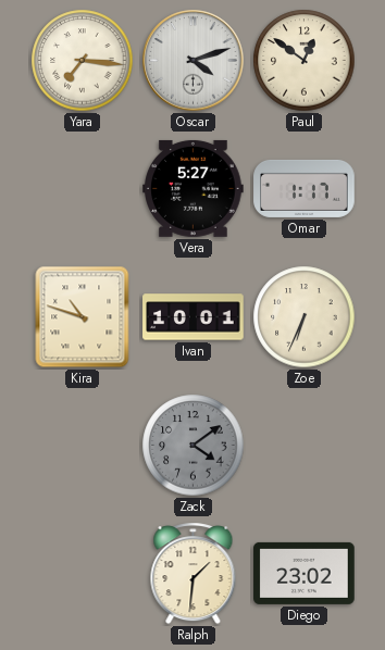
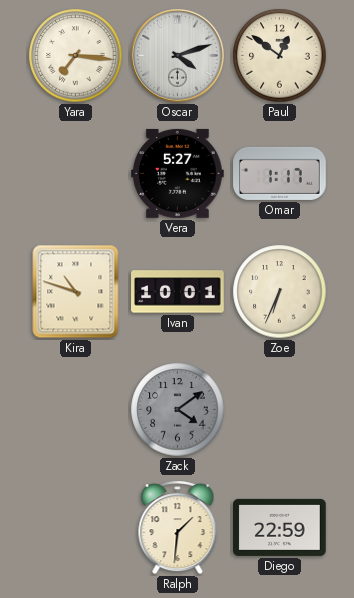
Diego: 23:02 -> 22:59 (280, 527)
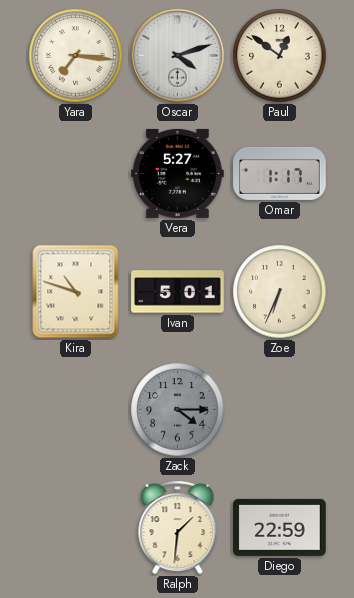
Ivan: 10:01 -> 5:01 (178, 292)
Zack: 4:09 -> 4:15 (178, 410)
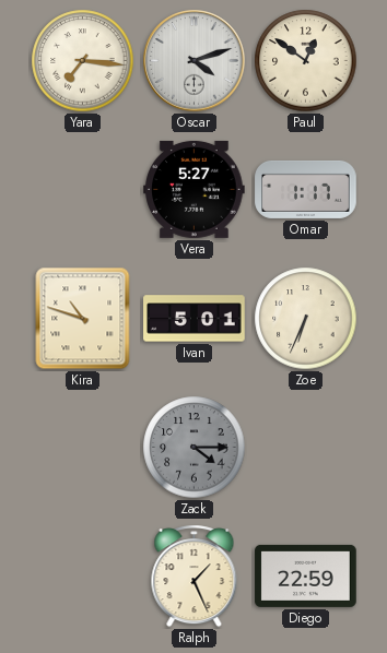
Ralph: 1:31 -> 1:26 (195, 577)
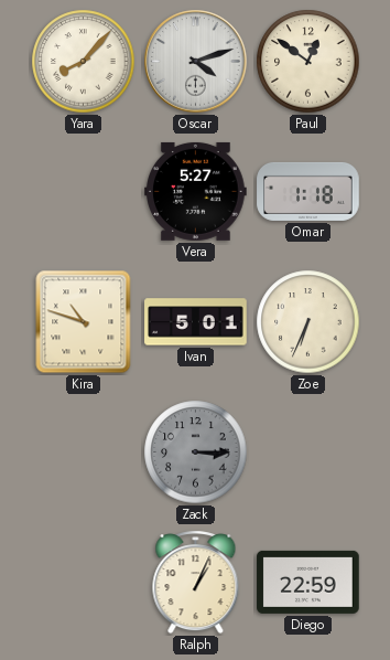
Yara: 7:16 -> 8:07 (84, 62)
Omar: 1:17 -> 1:18 (308, 191)
Zack: 4:15 -> 3:15 (196, 453)
Ralph: 1:26 -> 1:04 (196, 583)
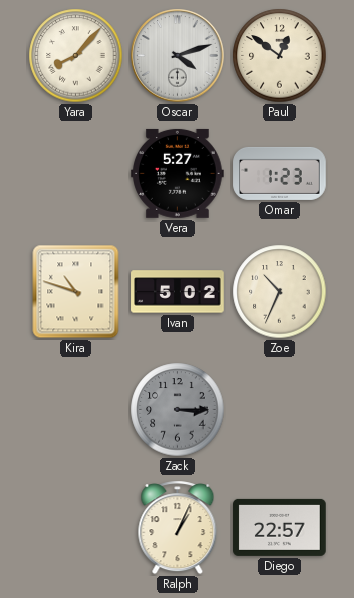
Omar: 1:18 -> 1:23 (280, 173)
Ivan: 5:01 -> 5:02 (178, 292)
Zoe: 6:34 -> 10:34 (280, 292)
Diego: 22:59 -> 22:57 (280, 527)
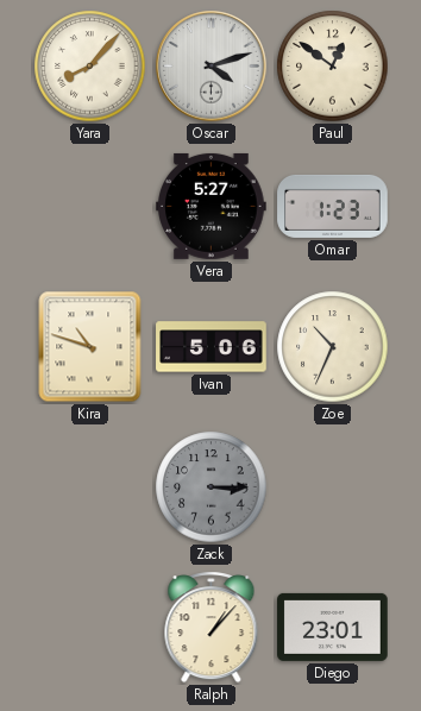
Ivan: 5:02 -> 5:06 (212, 347)
Ralph: 1:04 -> 1:07 (212, 628)
Diego: 22:57 -> 23:01 (333, 627)
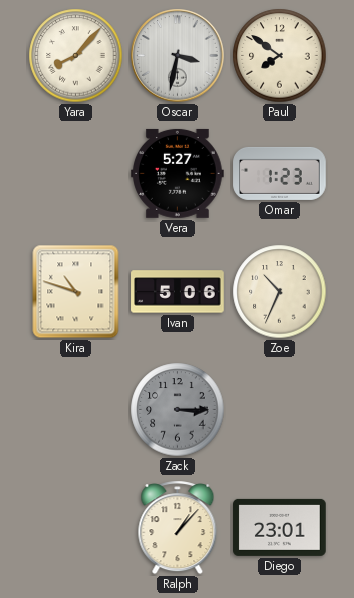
Oscar: 4:12 -> 3:32 (178, 56)
Paul: 12:51 -> 7:51 (280, 56)
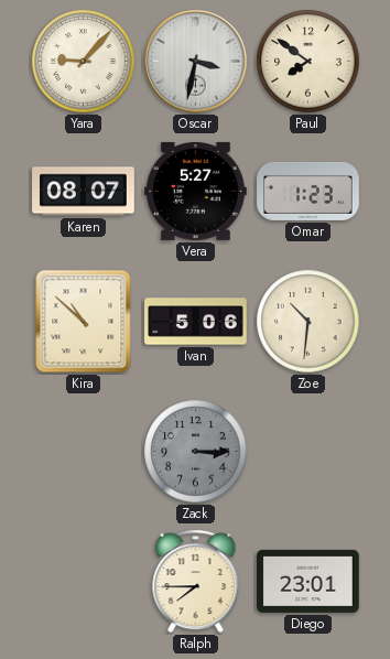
Yara: 8:07 -> 9:07 (84, 62)
Karen: none -> 08:07 (84, 192)
Kira: 10:48 -> 10:52 (84, 322)
Zoe: 10:34 -> 10:31 (308, 322)
Ralph: 1:07 -> 7:45 (196, 582)
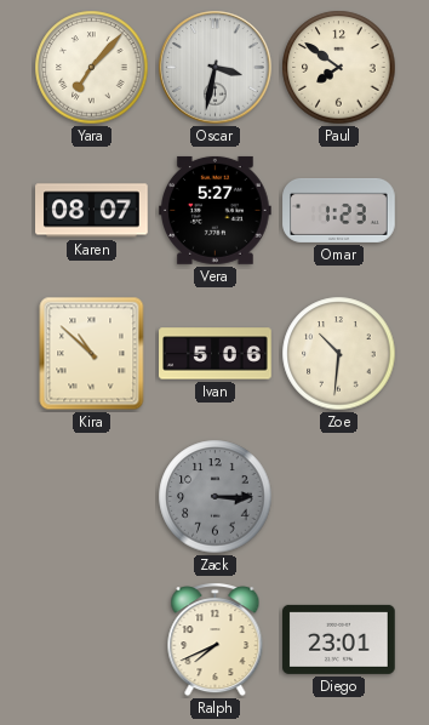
Yara: 9:07 -> 7:07 (92, 68)
Ralph: 7:45 -> 7:41 (216, 640)
